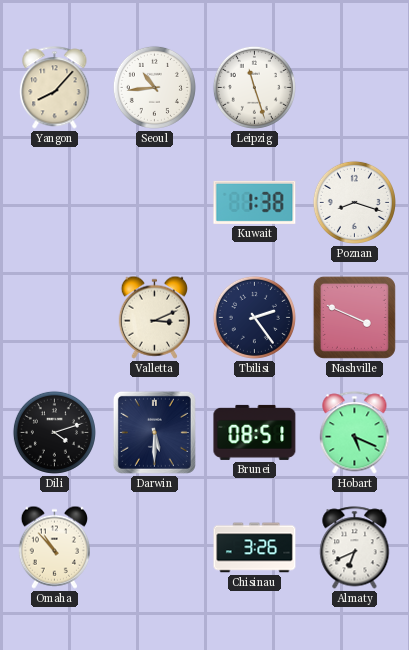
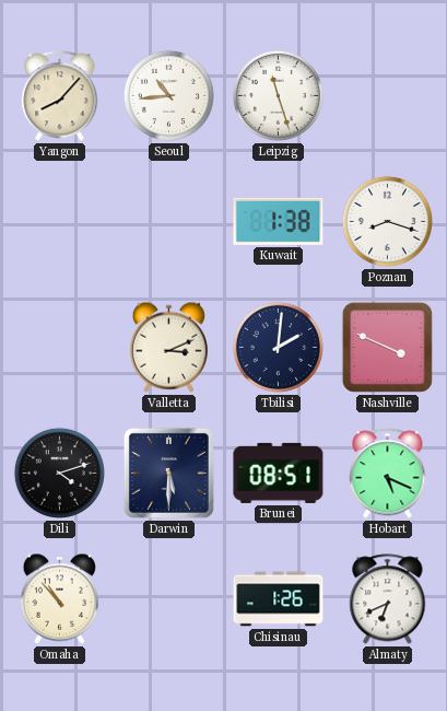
Tbilisi: 2:24 -> 2:01 (278, 347)
Chisinau: 3:26 -> 1:26 (279, 599)
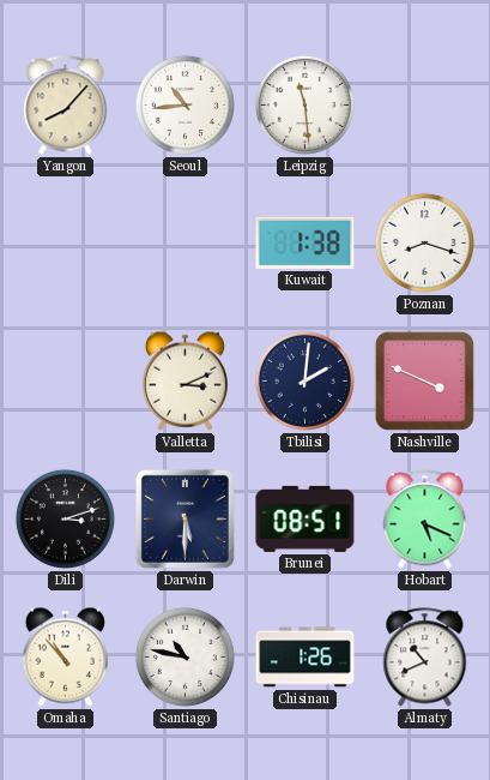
Leipzig: 11:27 -> 11:29 (304, 104)
Dili: 4:12 -> 3:12 (65, 518)
Santiago: none -> 10:47 (184, 656)
Almaty: 6:41 -> 10:41 (425, 658)
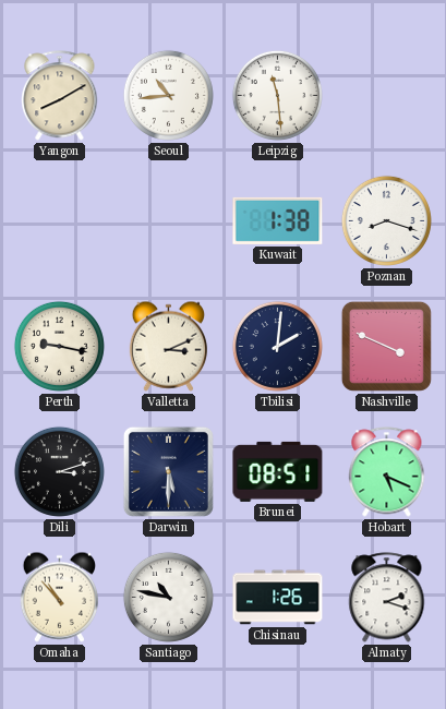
Yangon: 8:07 -> 8:10 (60, 96)
Perth: none -> 9:17 (59, 346)
Almaty: 10:41 -> 2:18 (387, 598)
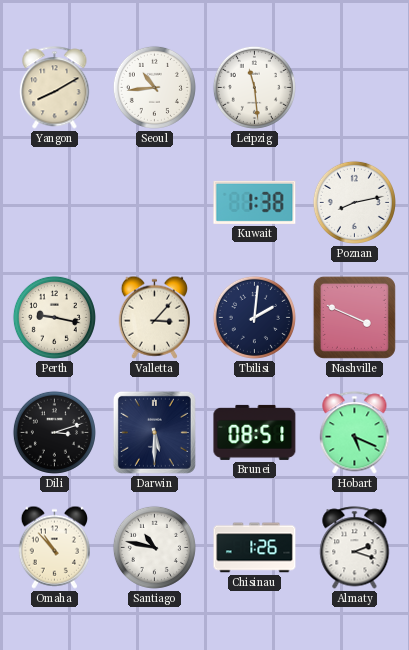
Poznan: 8:18 -> 8:13 (354, 202)
Valletta: 3:11 -> 3:07 (154, 317)
